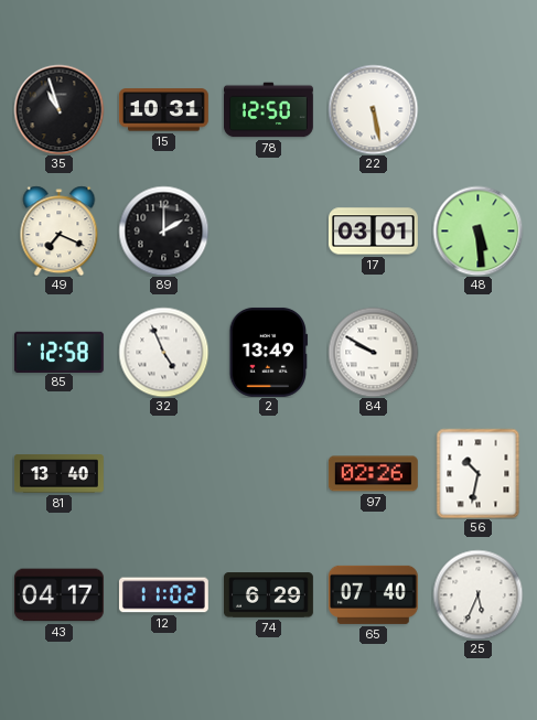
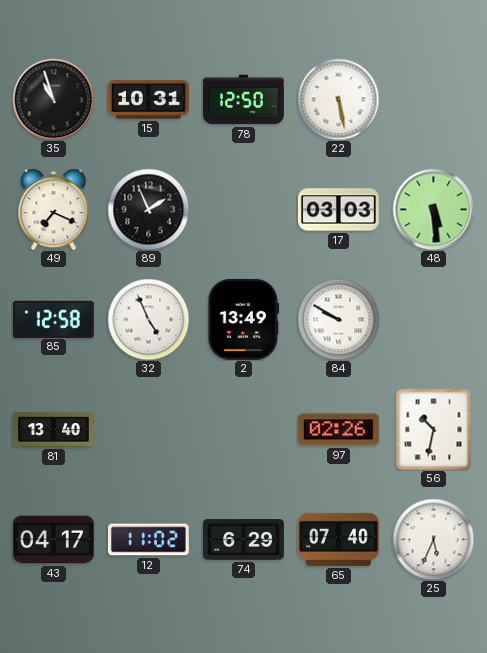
89: 2:00 -> 1:56 (148, 209)
17: 03:01 -> 03:03 (338, 210)
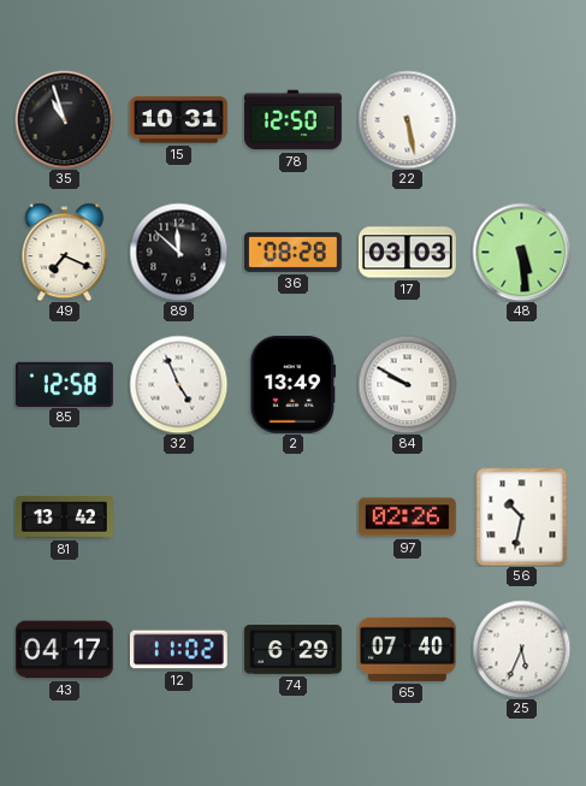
89: 1:56 -> 11:52 (178, 252)
36: none -> 08:28 (292, 252)
81: 13:40 -> 13:42 (65, 518)
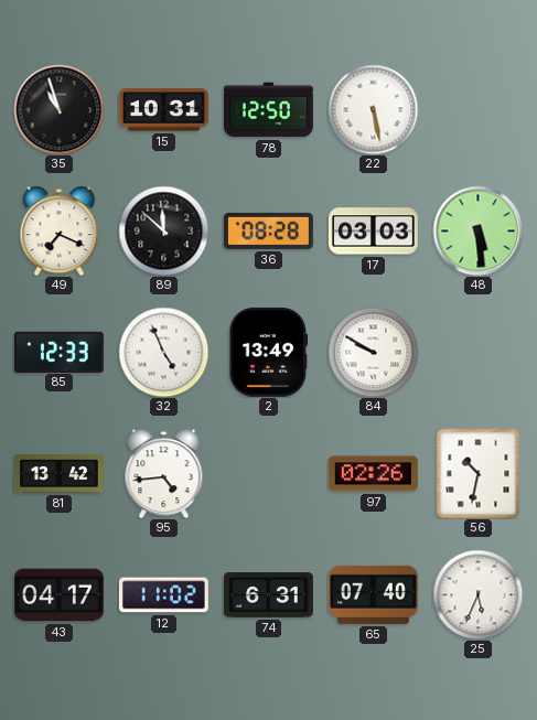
85: 12:58 -> 12:33 (58, 352)
95: none -> 4:44 (164, 473)
74: 6:29 -> 6:31 (268, 595)
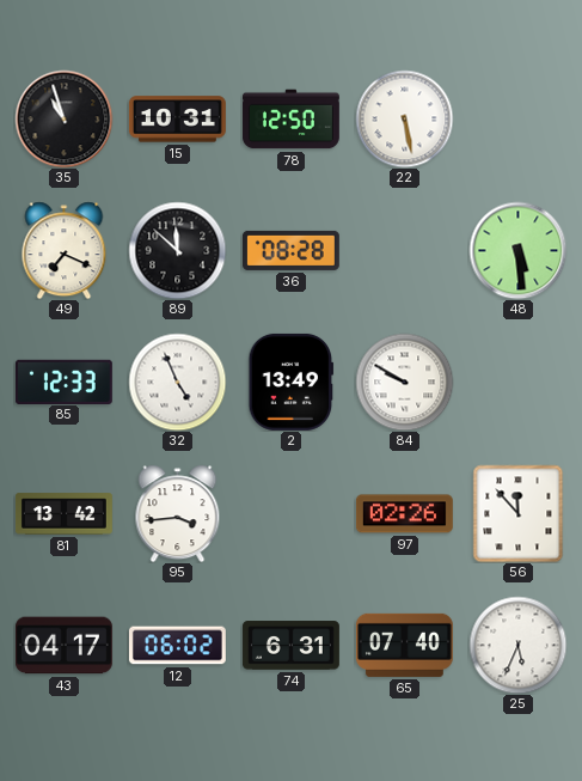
17: 03:03 -> none (373, 232)
95: 4:44 -> 3:44 (178, 513)
56: 10:32 -> 11:53 (519, 513)
12: 11:02 -> 06:02 (177, 646)
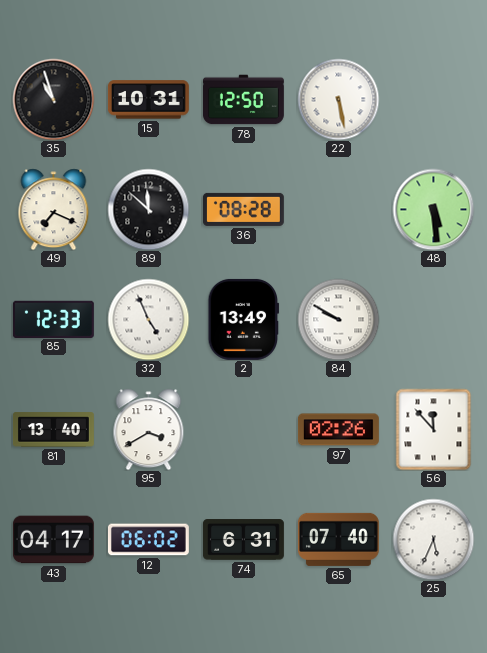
81: 13:42 -> 13:40 (54, 430)
95: 3:44 -> 3:40 (149, 429)
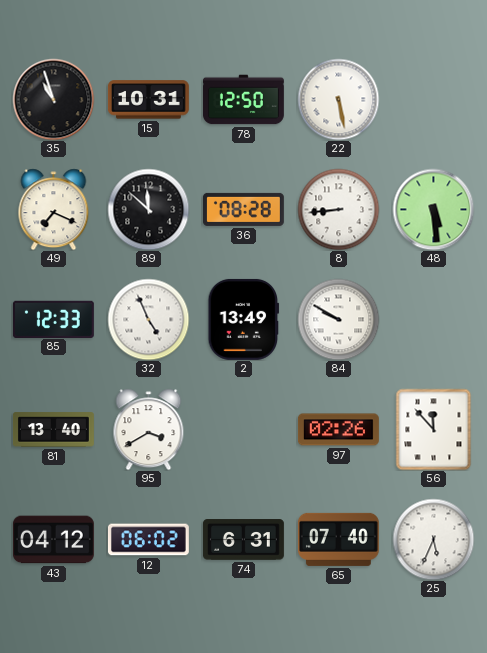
8: none -> 8:44 (338, 209)
43: 04:17 -> 04:12 (53, 540)
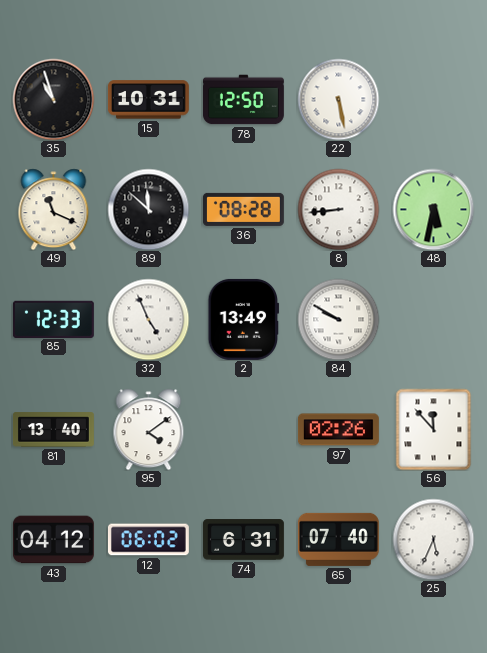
49: 7:19 -> 11:19 (54, 209)
48: 5:29 -> 5:32 (433, 209)
95: 3:40 -> 4:09 (149, 429)
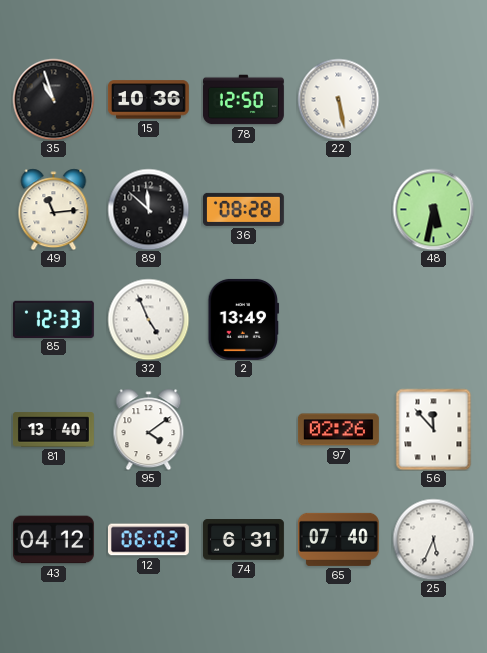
15: 10:31 -> 10:36 (148, 100)
49: 11:19 -> 11:14 (54, 209)
8: 8:44 -> none (338, 209)
84: 9:50 -> none (338, 319)
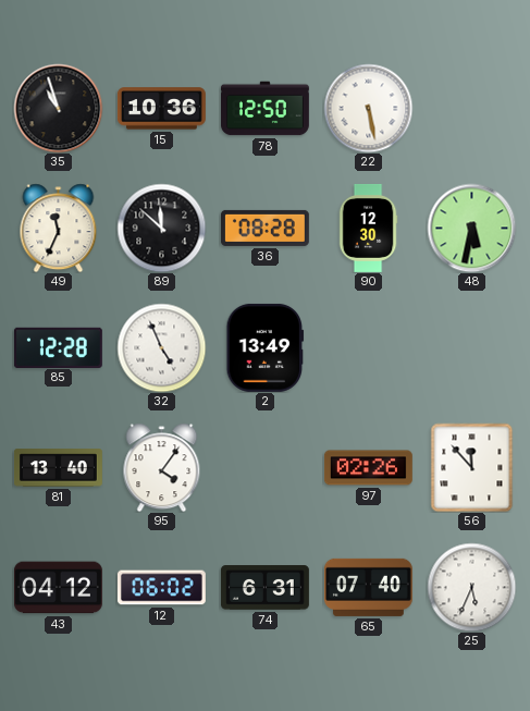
49: 11:14 -> 11:34 (59, 228)
90: none -> 12:30 (368, 228)
85: 12:33 -> 12:28 (58, 347)
95: 4:09 -> 4:06 (162, 467)
